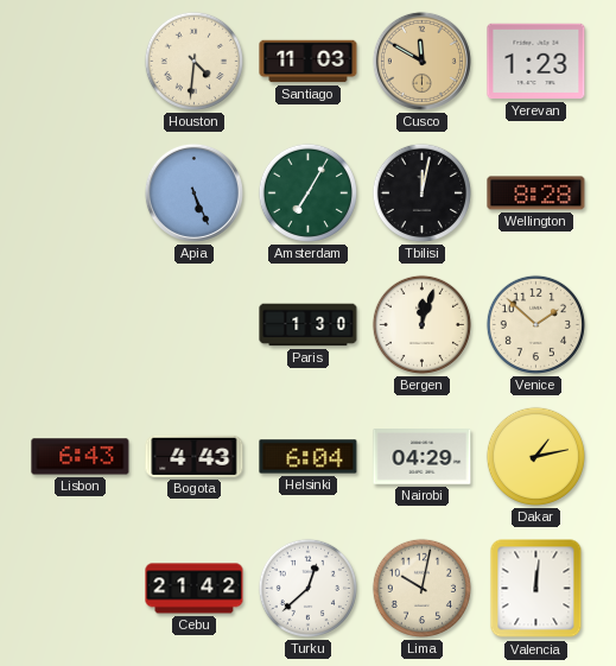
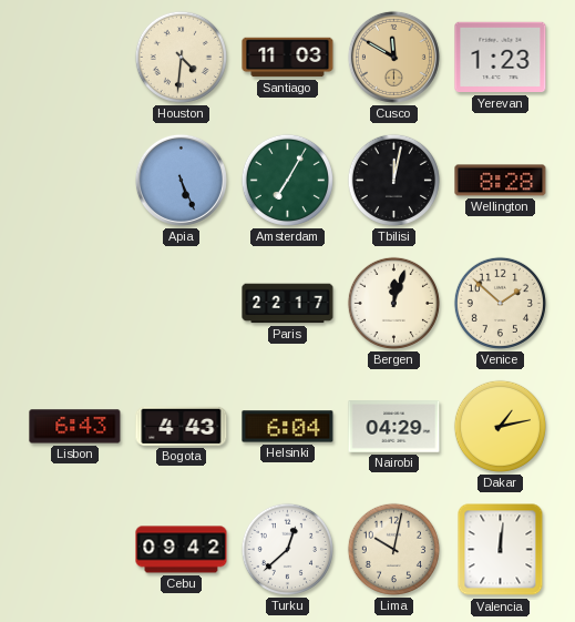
Paris: 1:30 -> 22:17 (288, 304)
Cebu: 21:42 -> 09:42 (182, 550)
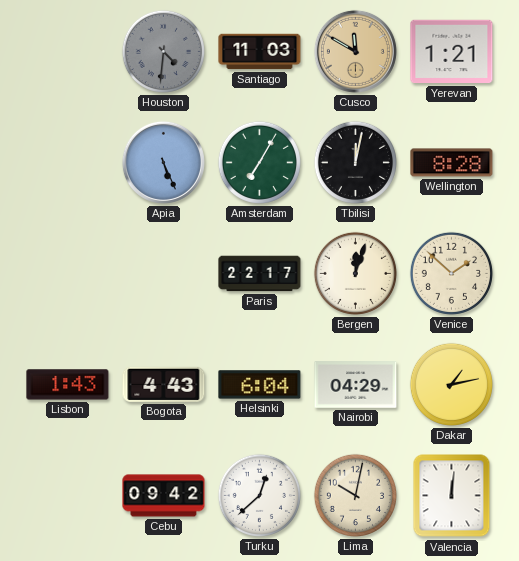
Houston dial: cream -> grey (163, 51)
Yerevan: 1:23 -> 1:21 (452, 52)
Lisbon: 6:43 -> 1:43 (68, 385)
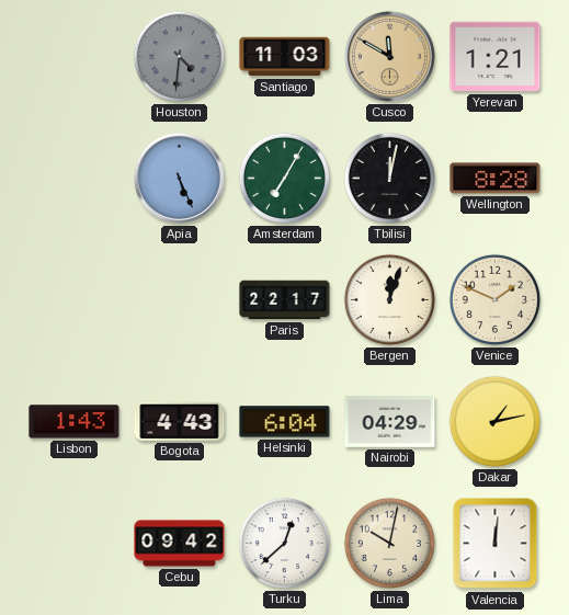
Venice: 1:52 -> 1:49 (494, 299)
